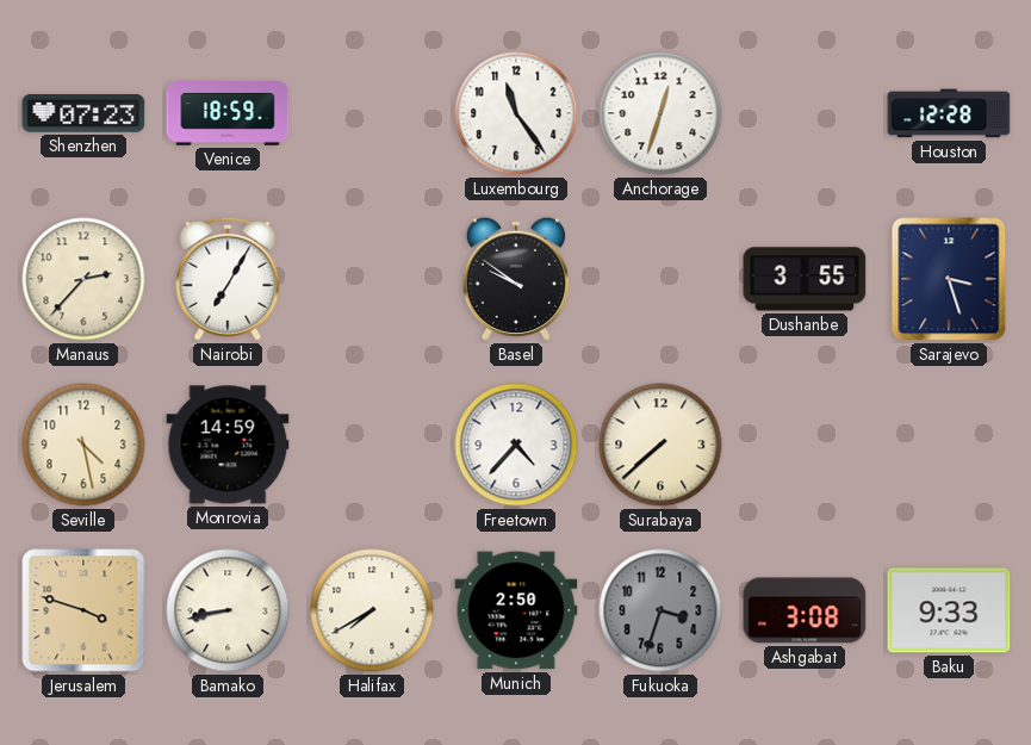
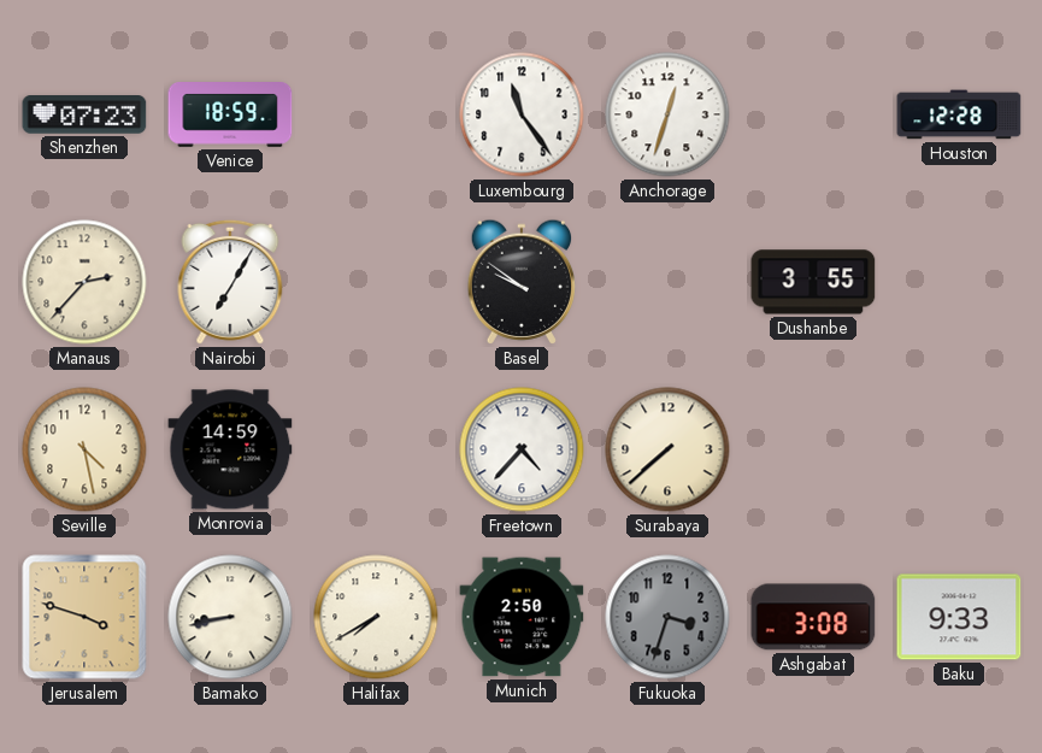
Sarajevo: 3:27 -> none (949, 279)
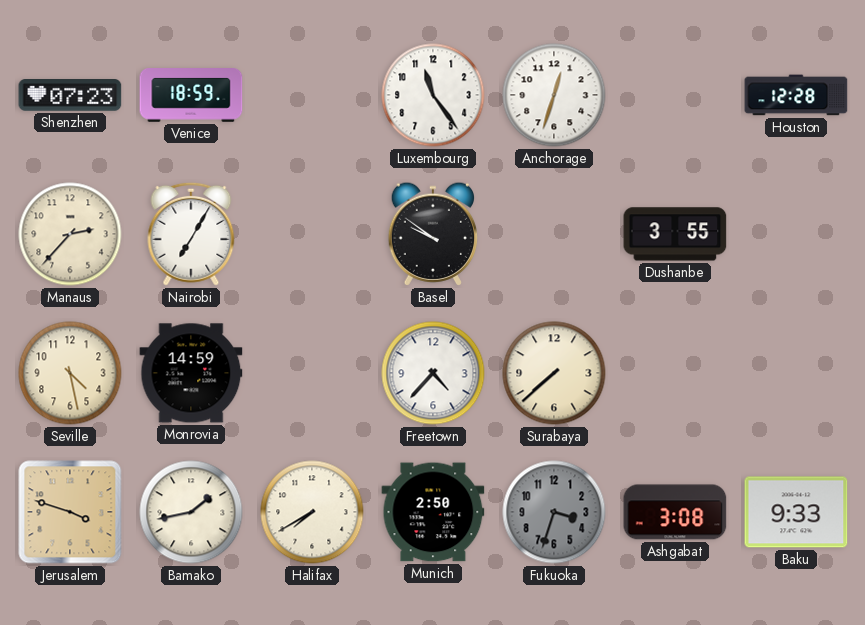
Bamako: 8:43 -> 1:43 (191, 512)
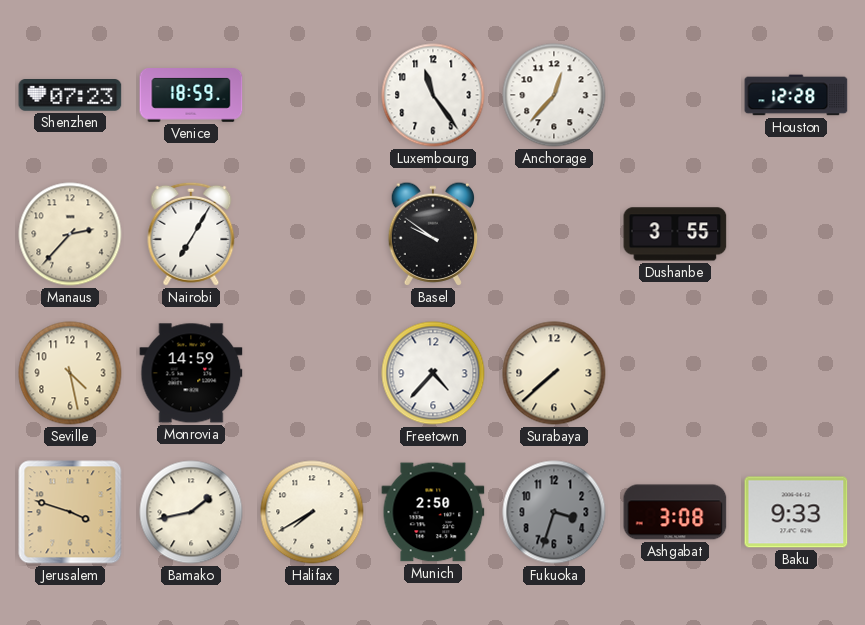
Anchorage: 12:33 -> 12:37 (554, 95)
